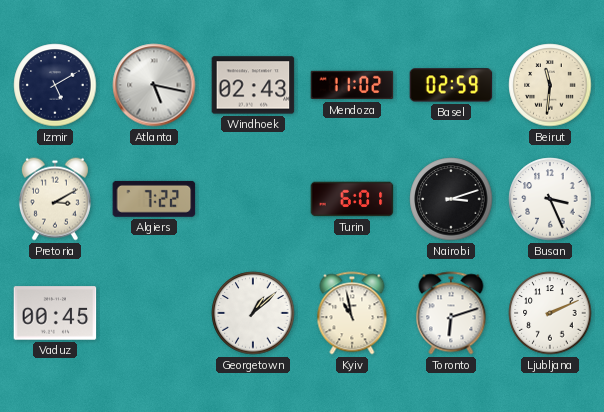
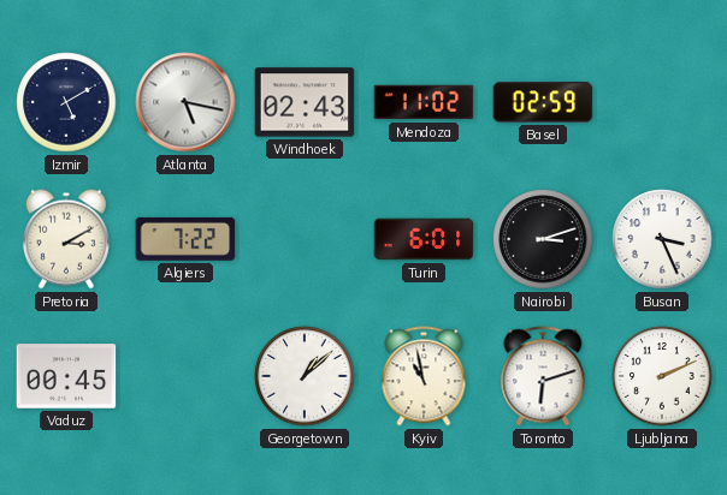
Beirut: 11:31 -> none (550, 85)
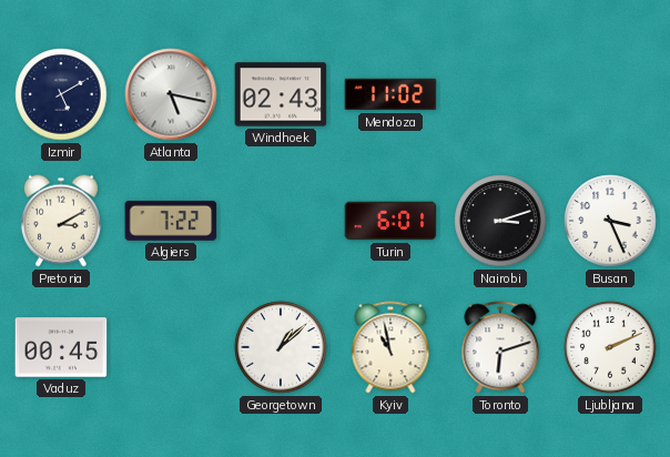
Basel: 02:59 -> none (543, 102)
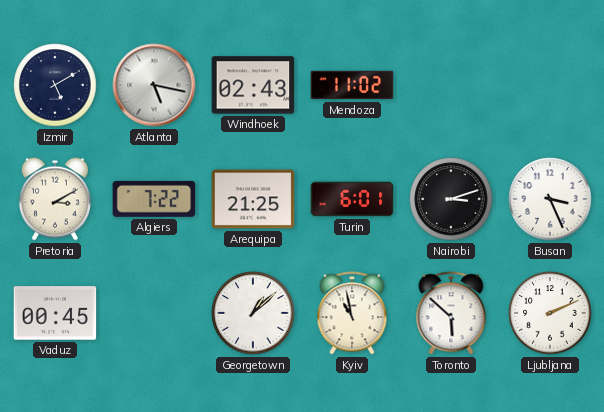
Arequipa: none -> 21:25 (253, 199)
Toronto: 6:12 -> 5:52 (451, 313)
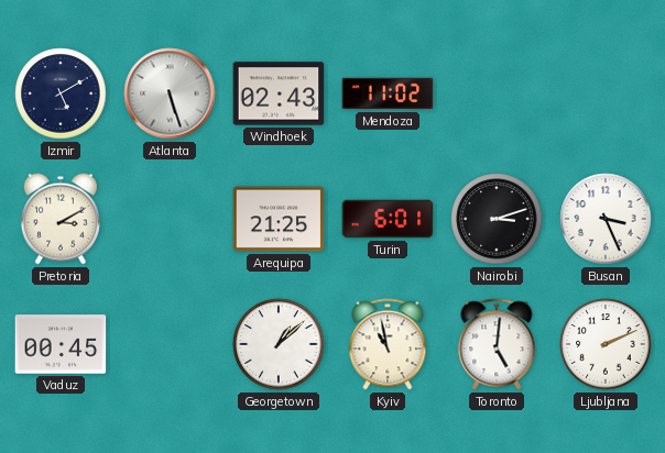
Atlanta: 5:17 -> 5:27 (170, 93)
Algiers: 7:22 -> none (154, 199)
Toronto: 5:52 -> 5:01 (497, 344)
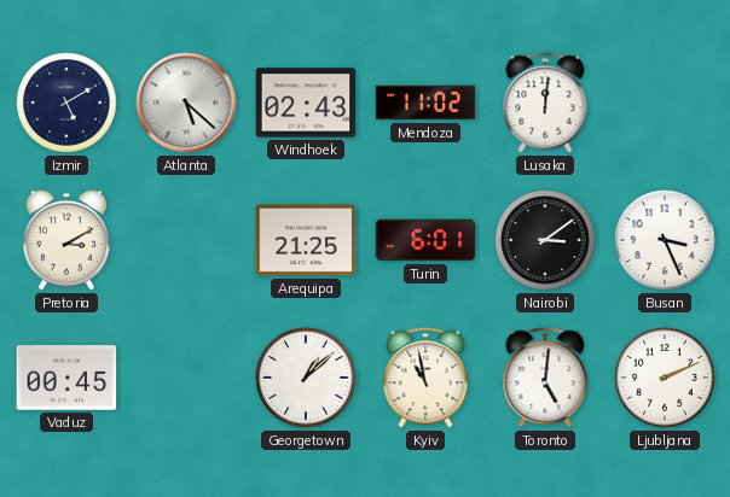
Atlanta: 5:27 -> 5:22 (186, 103)
Lusaka: none -> 12:01 (545, 103)
Nairobi: 3:12 -> 3:09 (545, 240)
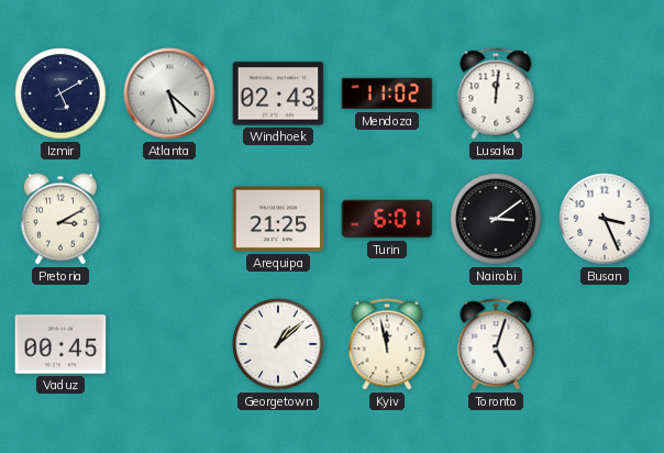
Kyiv: 10:58 -> 11:58 (387, 344)
Toronto: 5:01 -> 5:03 (496, 344)
Ljubljana: 2:11 -> none (665, 378)
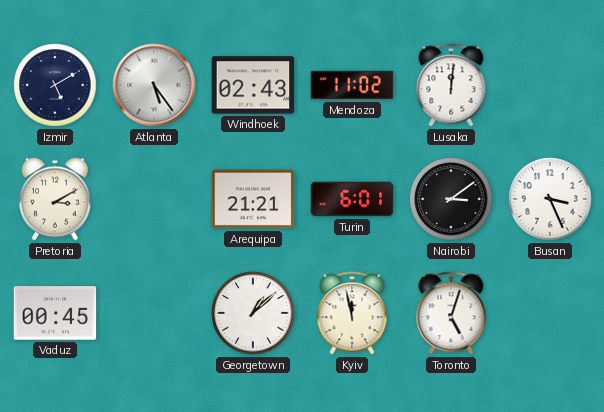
Atlanta: 5:22 -> 5:24 (154, 85)
Arequipa: 21:25 -> 21:21 (253, 199)
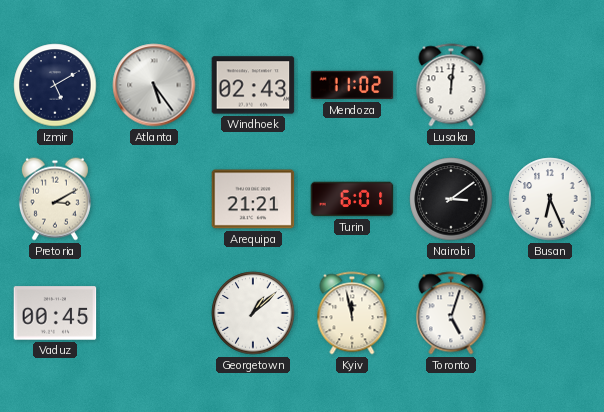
Busan: 3:26 -> 6:26 (550, 199)
